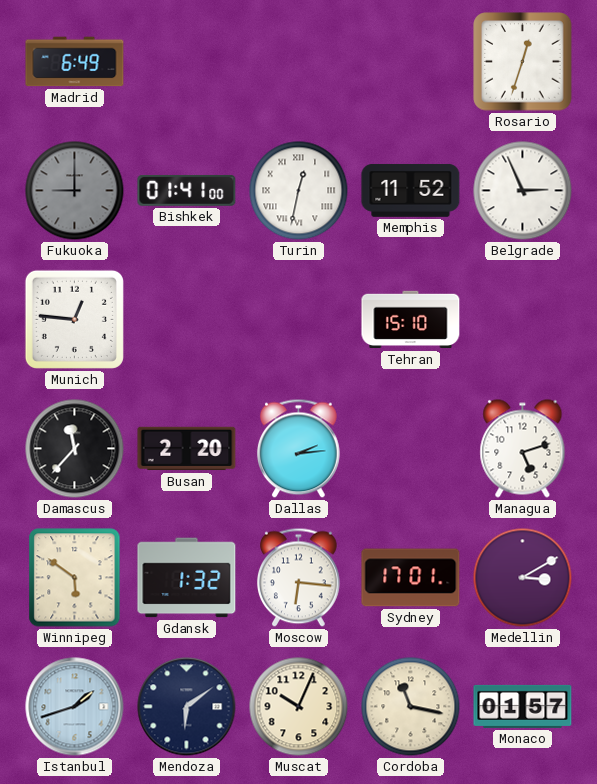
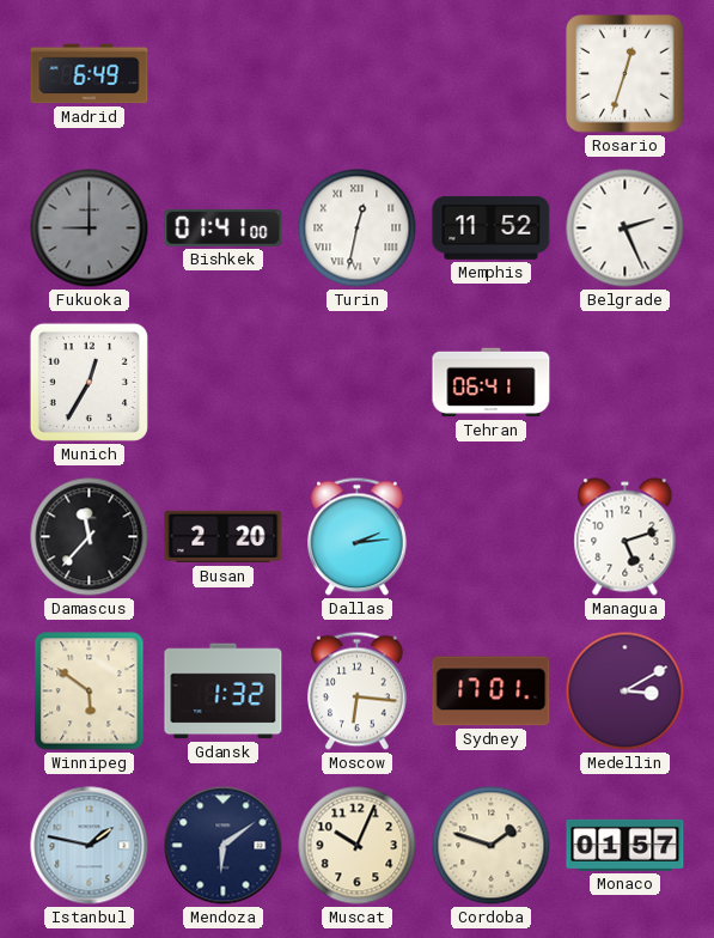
Belgrade: 2:56 -> 2:26 (625, 229)
Munich: 12:46 -> 12:35 (89, 382)
Tehran: 15:10 -> 06:41 (492, 383)
Istanbul: 1:42 -> 1:47 (90, 846)
Cordoba: 11:17 -> 1:48 (492, 846)
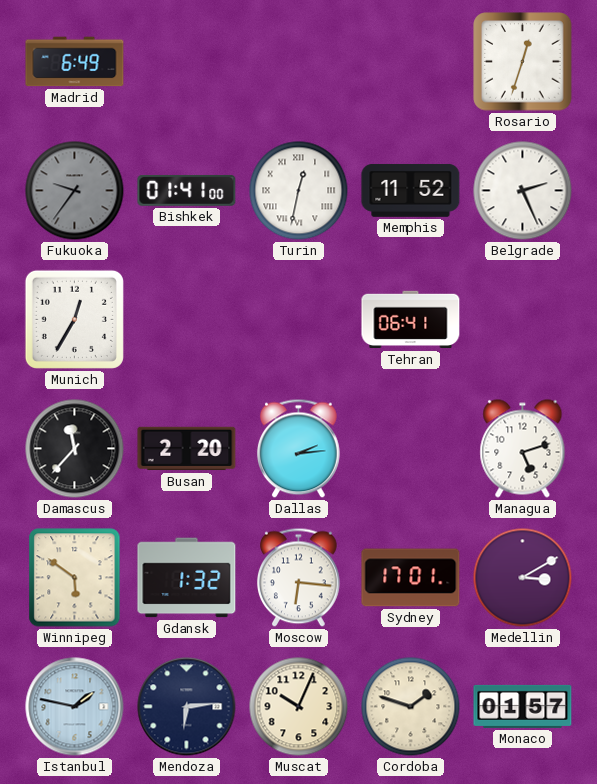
Fukuoka: 9:00 -> 9:36 (75, 191)
Mendoza: 6:09 -> 6:14 (187, 707)
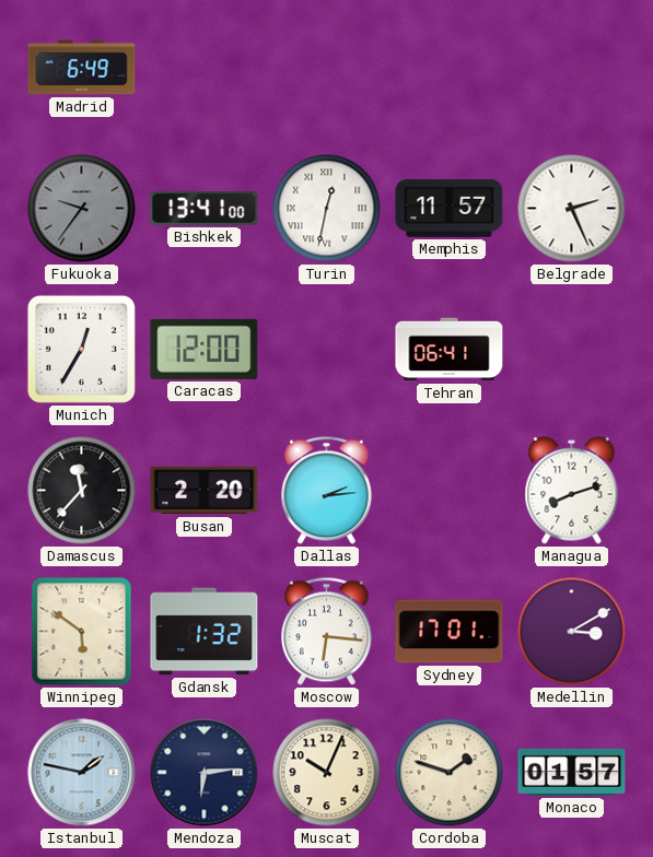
Rosario: 12:33 -> none (523, 62)
Bishkek: 01:41 -> 13:41 (205, 208)
Memphis: 11:52 -> 11:57 (450, 208)
Caracas: none -> 12:00 (205, 349)
Managua: 5:12 -> 8:12 (572, 491)
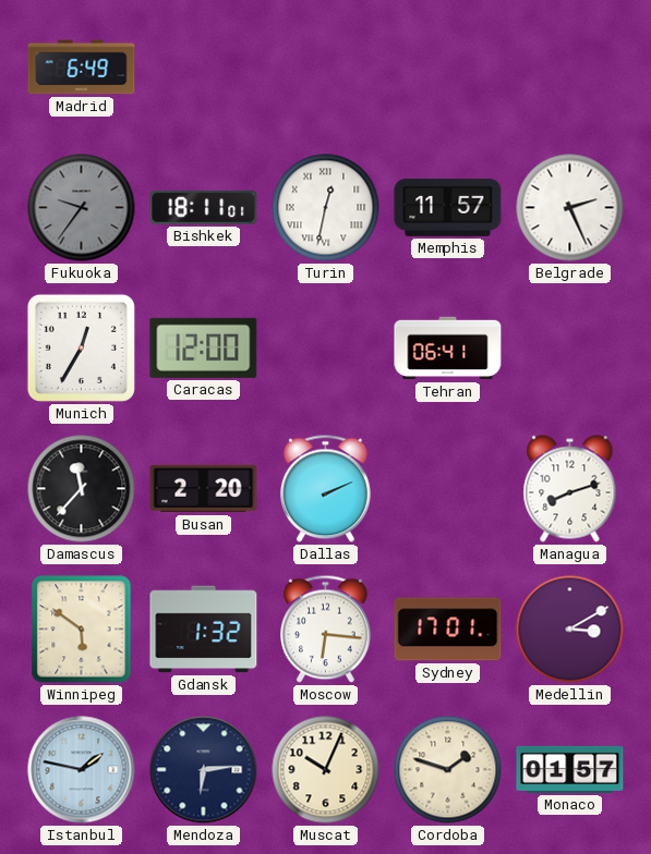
Bishkek: 13:41 -> 18:11 (204, 207)
Dallas: 2:14 -> 2:11 (326, 489)
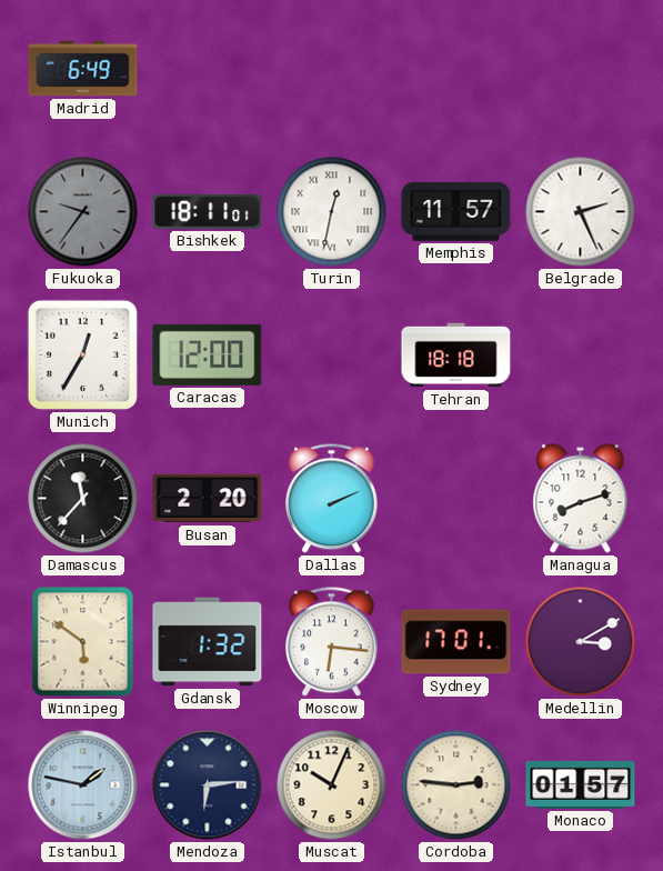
Tehran: 06:41 -> 18:18 (456, 356)
Cordoba: 1:48 -> 2:46 (456, 785)
